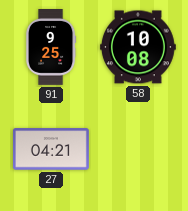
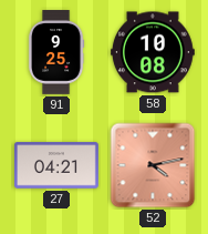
52: none -> 4:13 (153, 165)
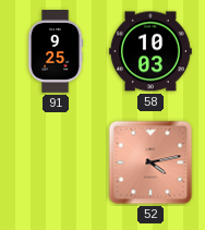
58: 10:08 -> 10:03 (150, 51)
27: 04:21 -> none (56, 165)
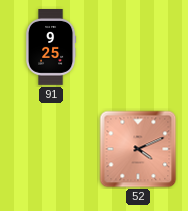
58: 10:03 -> none (150, 51)
52: 4:13 -> 4:11 (138, 149)
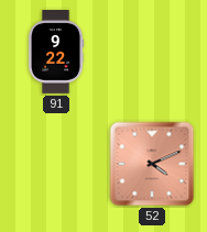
91: 9:25 -> 9:22 (56, 53)
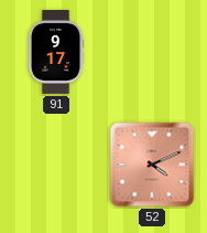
91: 9:22 -> 9:17 (56, 53)
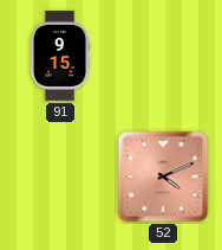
91: 9:17 -> 9:15 (60, 57)
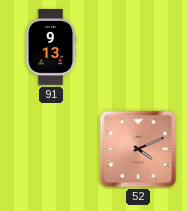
91: 9:15 -> 9:13 (51, 48)
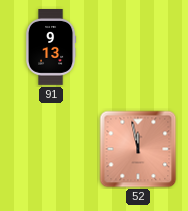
52: 4:11 -> 11:58 (138, 149)
